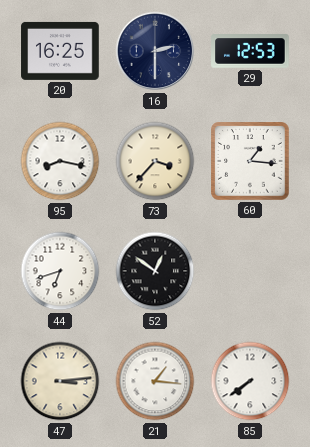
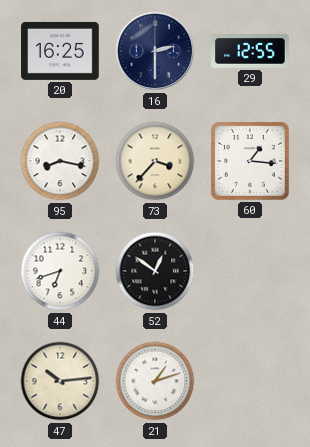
29: 12:53 -> 12:55 (250, 51)
47: 3:14 -> 10:14 (60, 381)
21: 1:16 -> 1:12 (155, 381)
85: 7:39 -> none (250, 381)
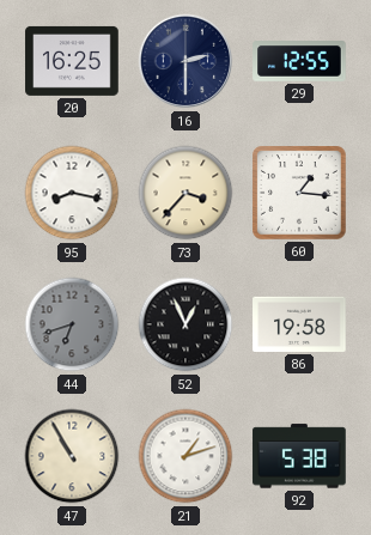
44 dial: white -> grey (72, 324)
52: 12:51 -> 12:56 (185, 324)
86: none -> 19:58 (299, 324)
47: 10:14 -> 10:55 (72, 456)
92: none -> 5:38 (299, 456)
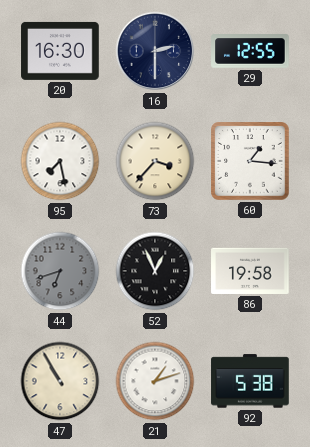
20: 16:25 -> 16:30 (60, 51)
95: 8:17 -> 7:28 (60, 161)
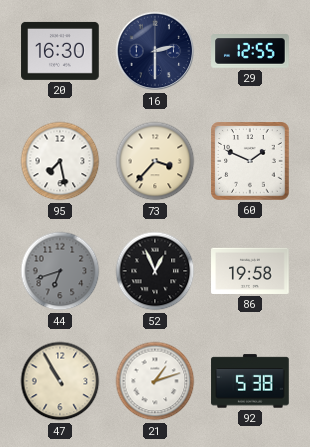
60: 1:16 -> 1:49 (250, 161)
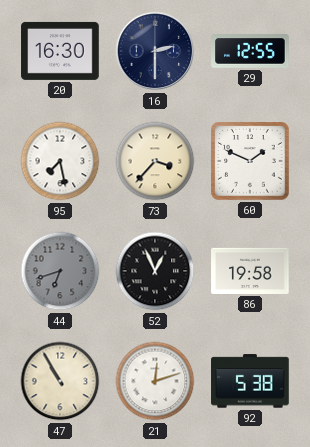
21: 1:12 -> 12:12 (155, 381)
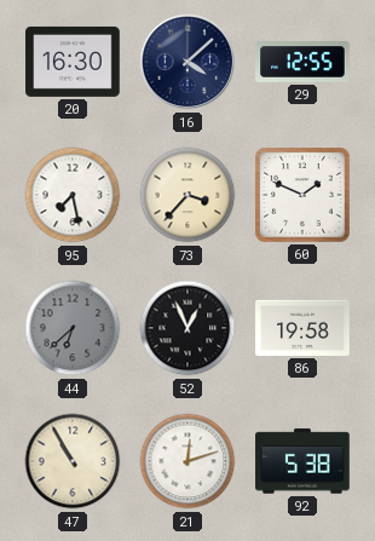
16: 2:30 -> 4:08 (187, 62)
44: 6:42 -> 6:38 (73, 328)
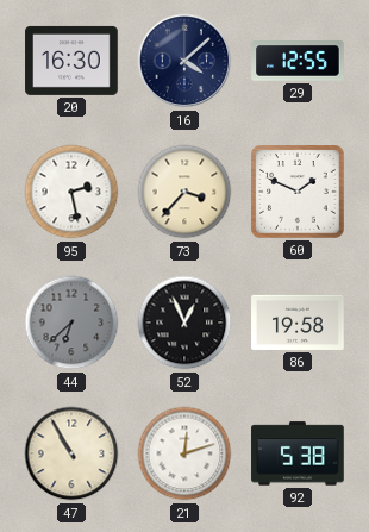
95: 7:28 -> 2:28 (71, 192)
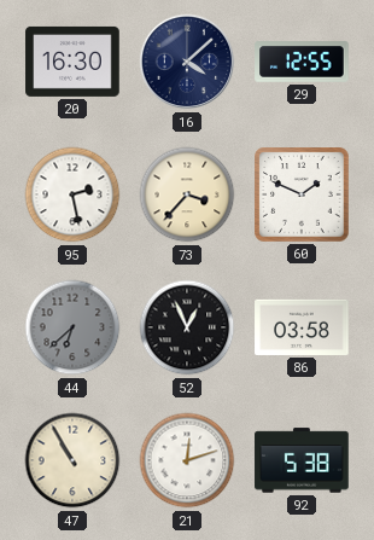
86: 19:58 -> 03:58 (302, 327)
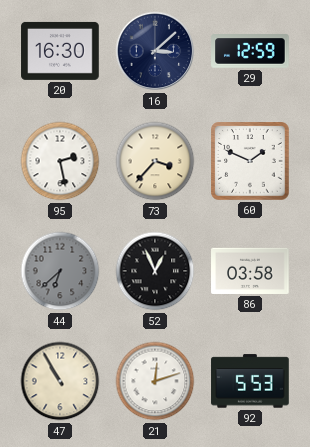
16: 4:08 -> 3:08 (155, 51)
29: 12:55 -> 12:59 (250, 51)
92: 5:38 -> 5:53 (250, 381)
